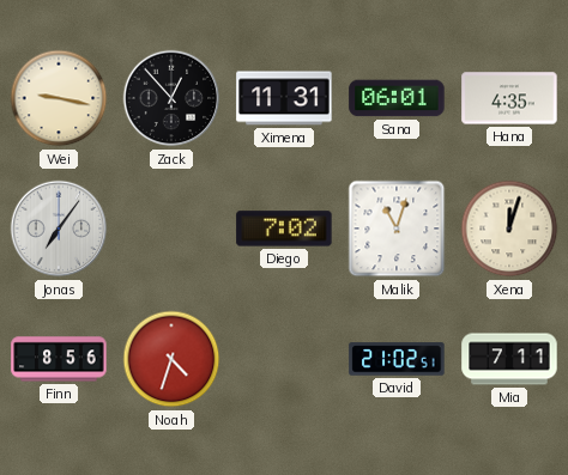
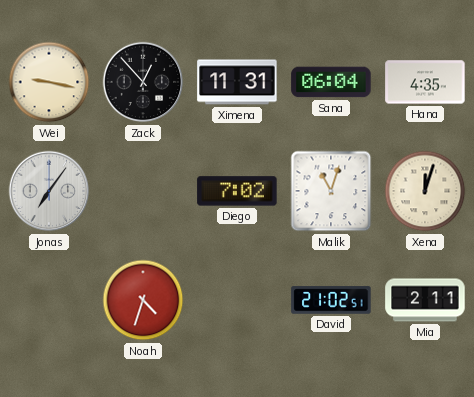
Sana: 06:01 -> 06:04 (331, 82)
Finn: 8:56 -> none (59, 359)
Mia: 7:11 -> 2:11 (425, 300)
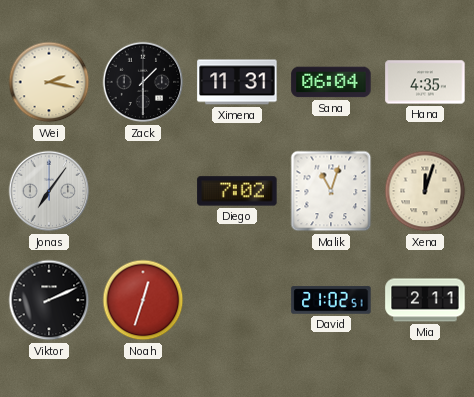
Wei: 9:17 -> 2:17 (49, 82)
Zack: 12:53 -> 1:30 (143, 82)
Viktor: none -> 2:11 (49, 300)
Noah: 4:33 -> 12:33 (143, 300)
